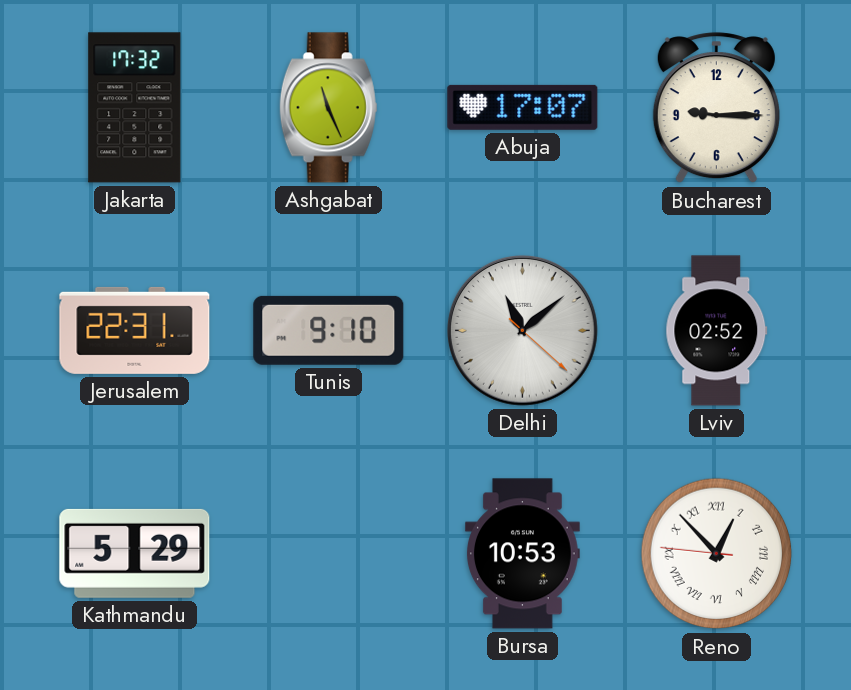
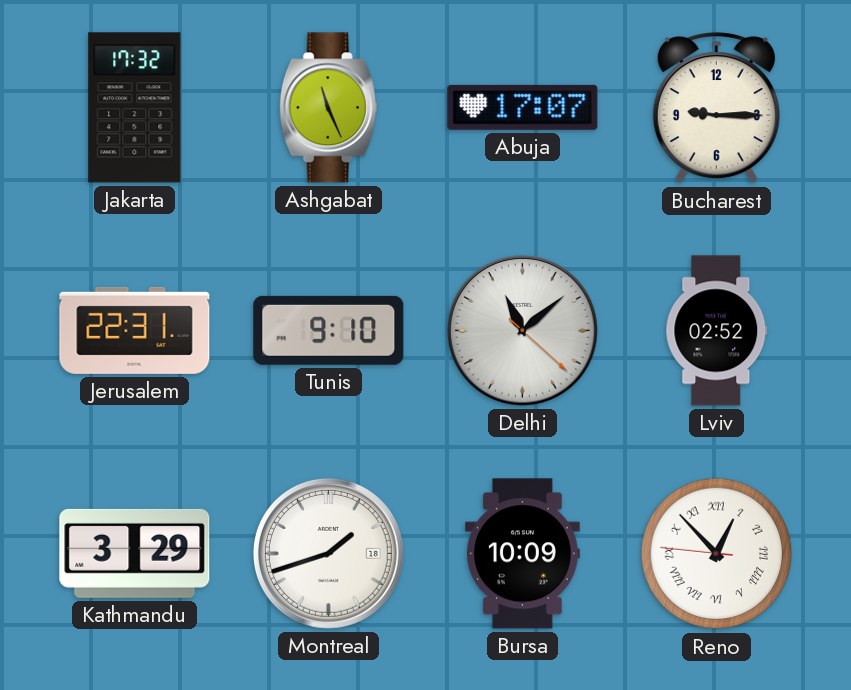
Kathmandu: 5:29 -> 3:29 (135, 553)
Montreal: none -> 1:42 (328, 553)
Bursa: 10:53 -> 10:09 (522, 554)
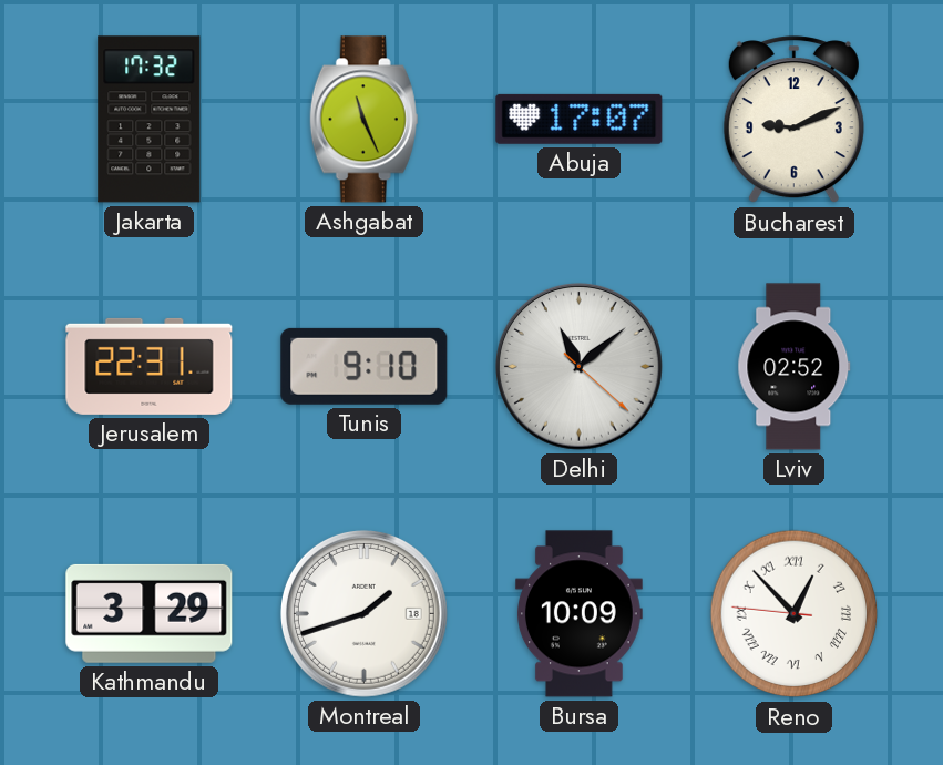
Bucharest: 9:15 -> 9:11 (793, 120)
